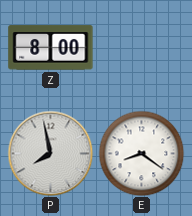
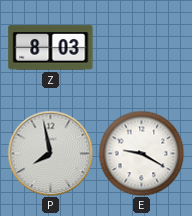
Z: 8:00 -> 8:03 (51, 48)
E: 8:21 -> 9:20 (141, 153)
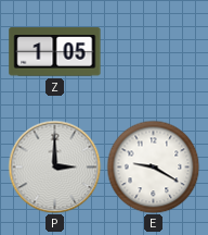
Z: 8:03 -> 1:05 (55, 52)
P: 7:58 -> 3:00 (54, 166)
